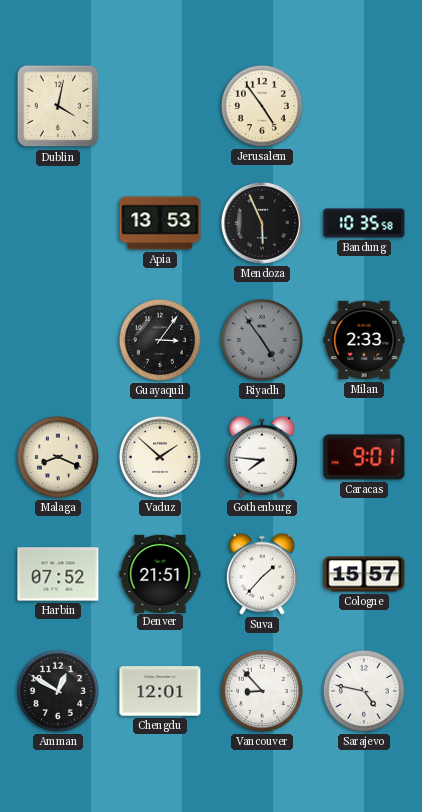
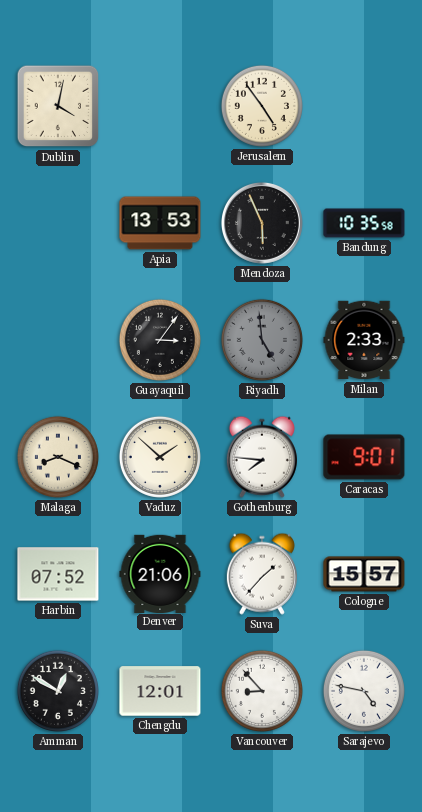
Riyadh: 4:54 -> 4:59 (262, 340)
Denver: 21:51 -> 21:06 (160, 573)
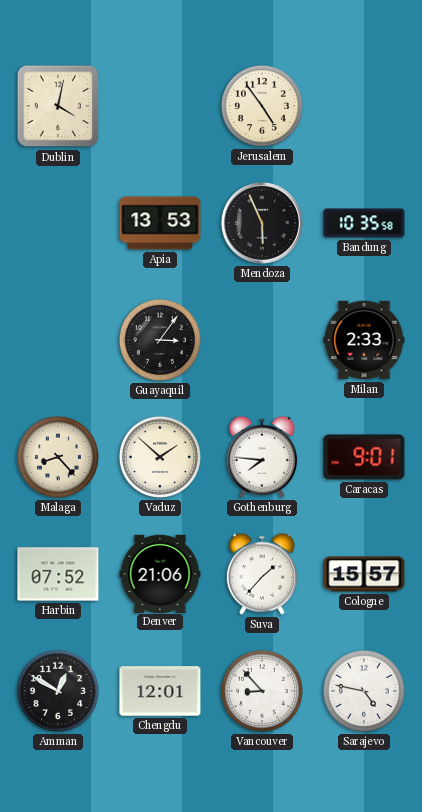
Riyadh: 4:59 -> none (262, 340)
Malaga: 8:19 -> 8:23 (58, 457)
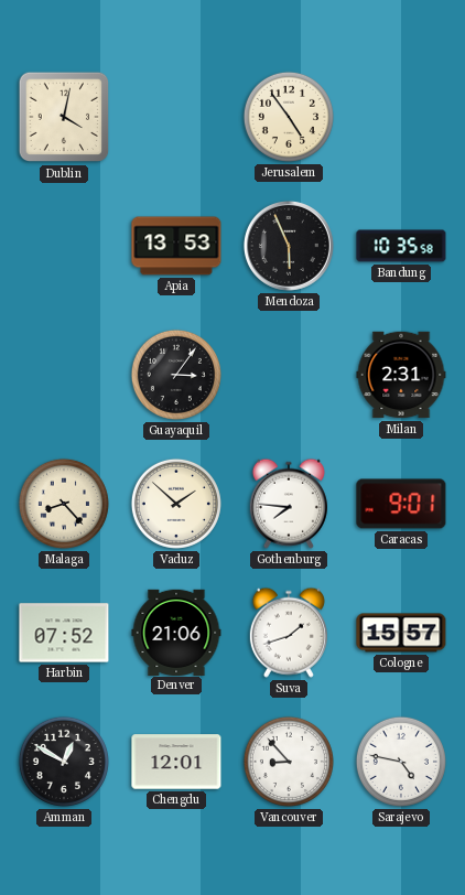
Milan: 2:33 -> 2:31 (401, 375)
Suva: 1:37 -> 1:42 (289, 633)
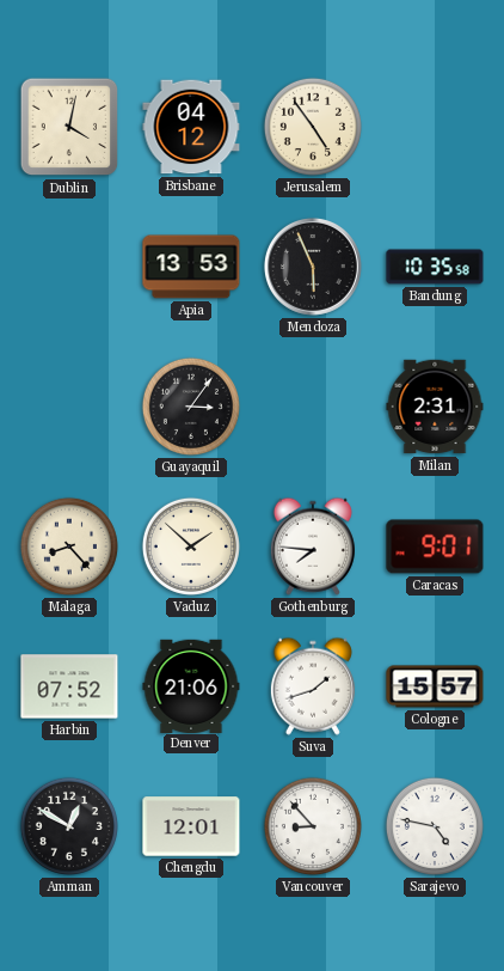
Brisbane: none -> 04:12 (191, 127)
